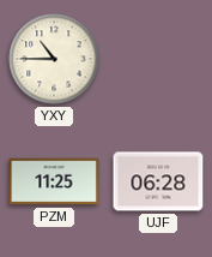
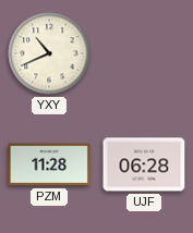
YXY: 10:45 -> 10:41 (49, 53)
PZM: 11:25 -> 11:28 (49, 164)
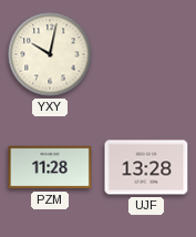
YXY: 10:41 -> 10:02 (50, 54)
UJF: 06:28 -> 13:28 (146, 167)
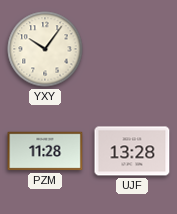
YXY: 10:02 -> 10:06 (45, 49)
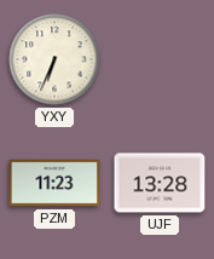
YXY: 10:06 -> 6:34 (54, 59)
PZM: 11:28 -> 11:23 (54, 183)
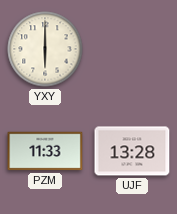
YXY: 6:34 -> 6:00 (45, 49)
PZM: 11:23 -> 11:33 (45, 151)
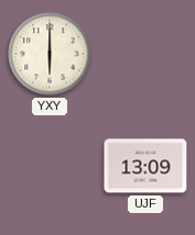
PZM: 11:33 -> none (45, 151)
UJF: 13:28 -> 13:09 (145, 166)
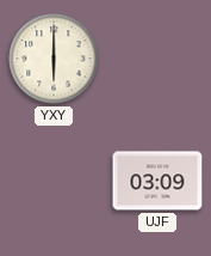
UJF: 13:09 -> 03:09 (157, 181)
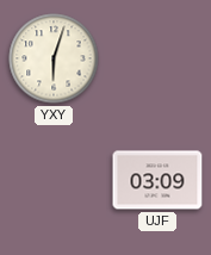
YXY: 6:00 -> 6:03 (54, 58)
